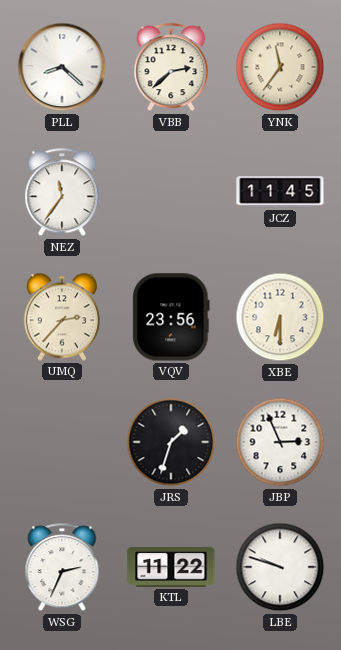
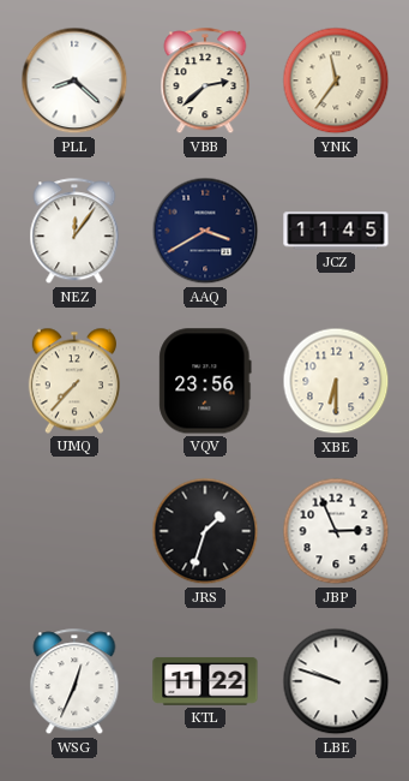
NEZ: 11:36 -> 12:06 (74, 232)
AAQ: none -> 3:40 (205, 231)
UMQ: 2:37 -> 7:37 (74, 381)
WSG: 2:34 -> 12:34 (74, 682)
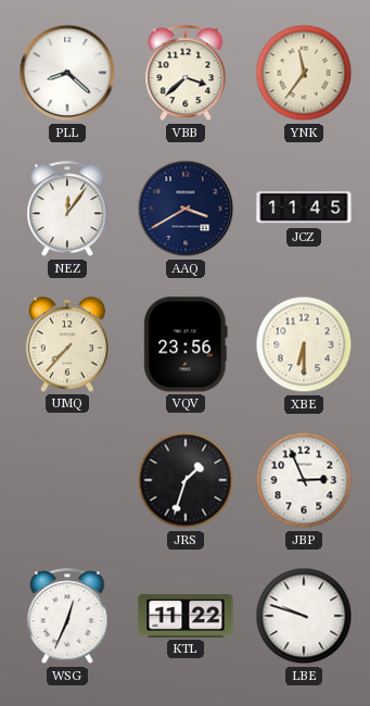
VBB: 2:38 -> 3:38 (186, 74)
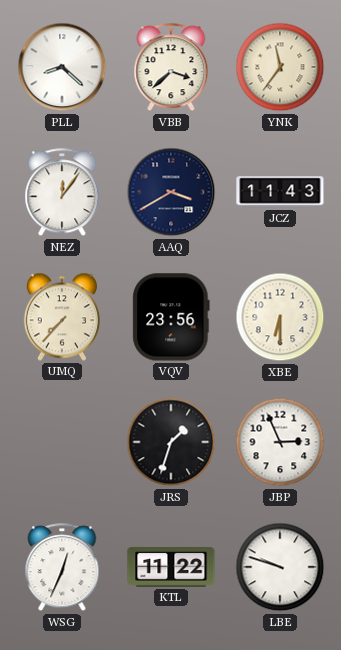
JCZ: 11:45 -> 11:43 (280, 192)
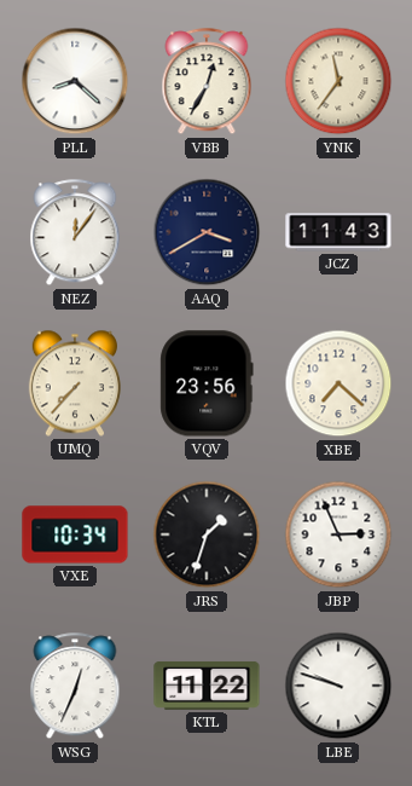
VBB: 3:38 -> 12:35 (207, 82)
XBE: 6:30 -> 7:22 (338, 383)
VXE: none -> 10:34 (75, 534)
